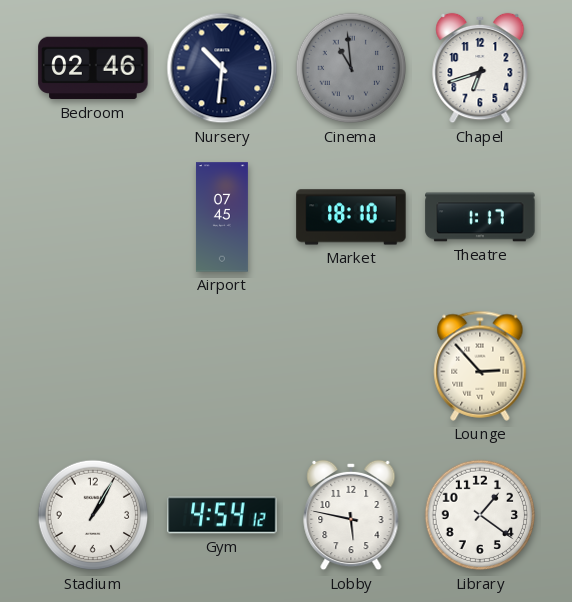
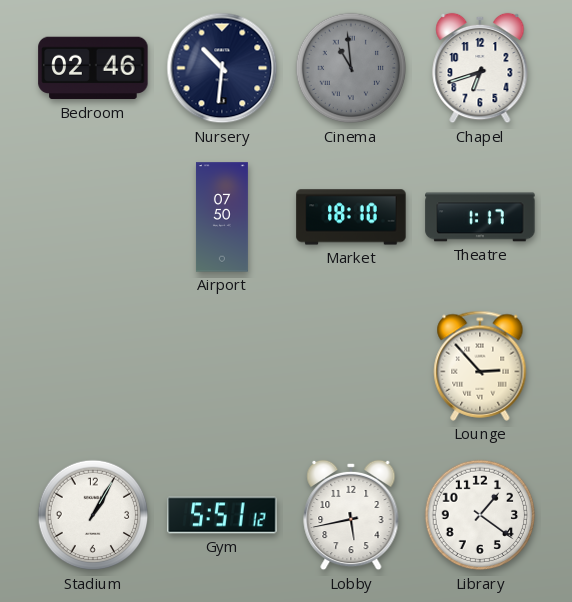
Airport: 07:45 -> 07:50 (222, 217)
Gym: 4:54 -> 5:51 (222, 515)
Lobby: 5:47 -> 5:43 (351, 515)
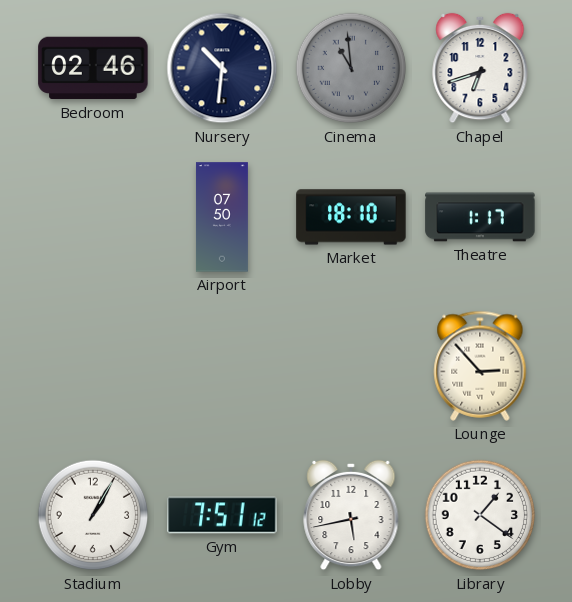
Gym: 5:51 -> 7:51 (222, 515)
